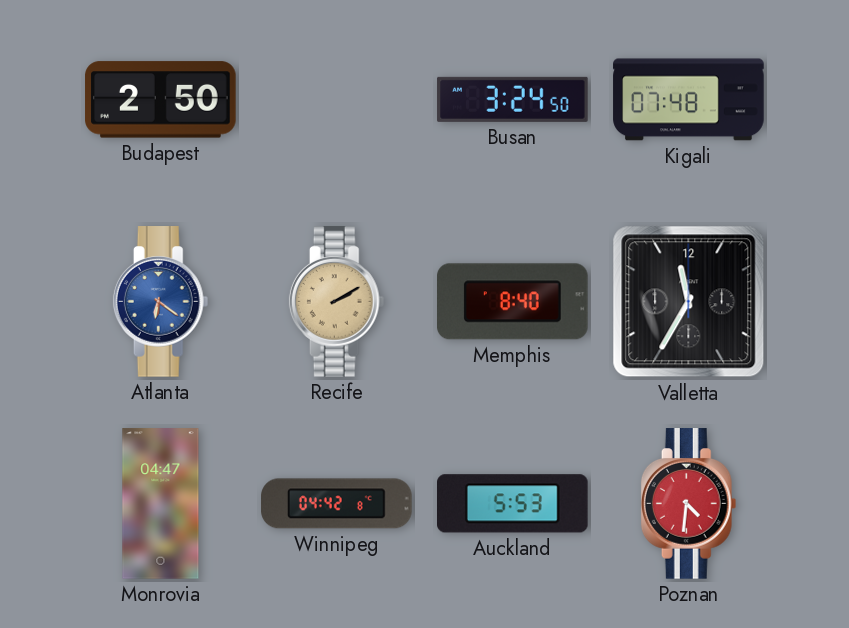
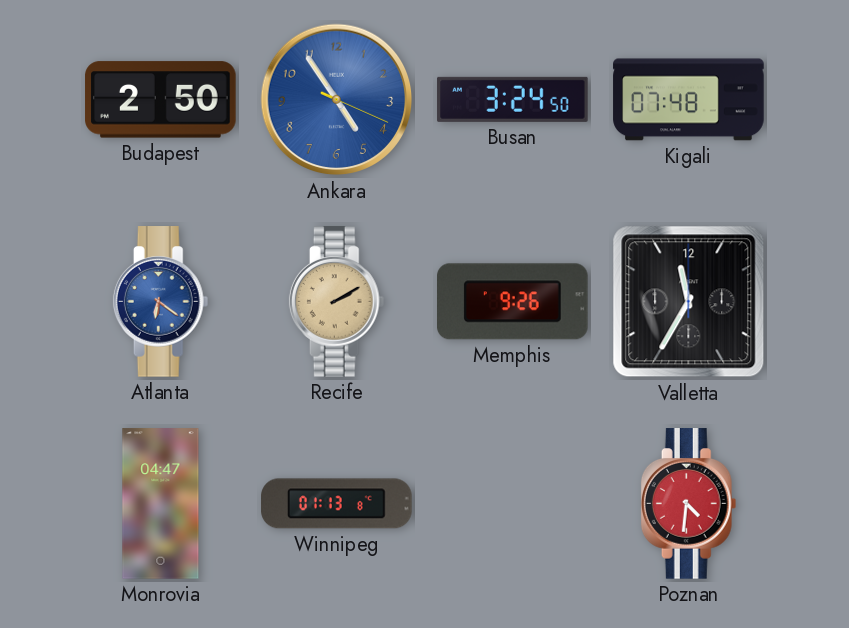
Ankara: none -> 4:54 (337, 100)
Memphis: 8:40 -> 9:26 (513, 302)
Winnipeg: 04:42 -> 01:13 (337, 504)
Auckland: 5:53 -> none (513, 504)
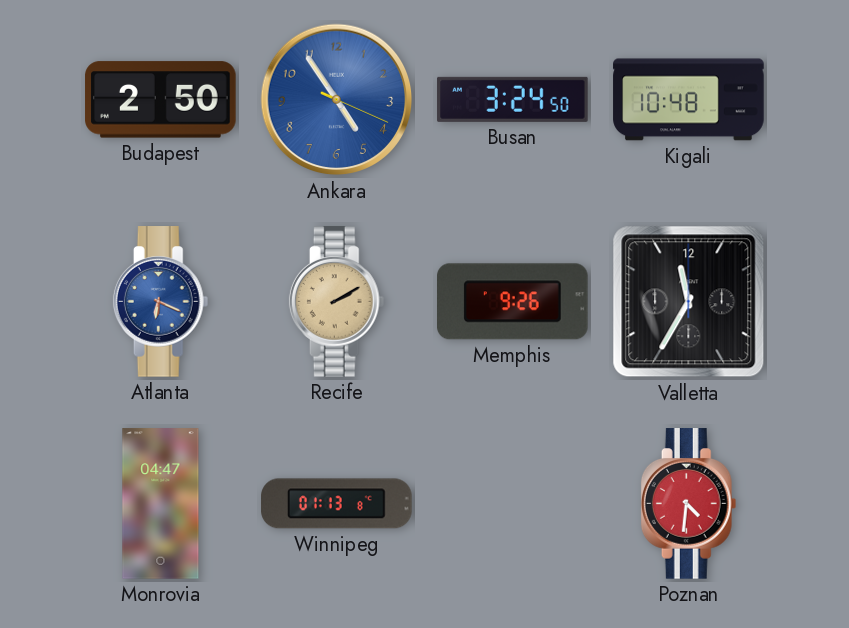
Kigali: 07:48 -> 10:48 (689, 100)
Atlanta: 6:21 -> 6:19 (161, 302)
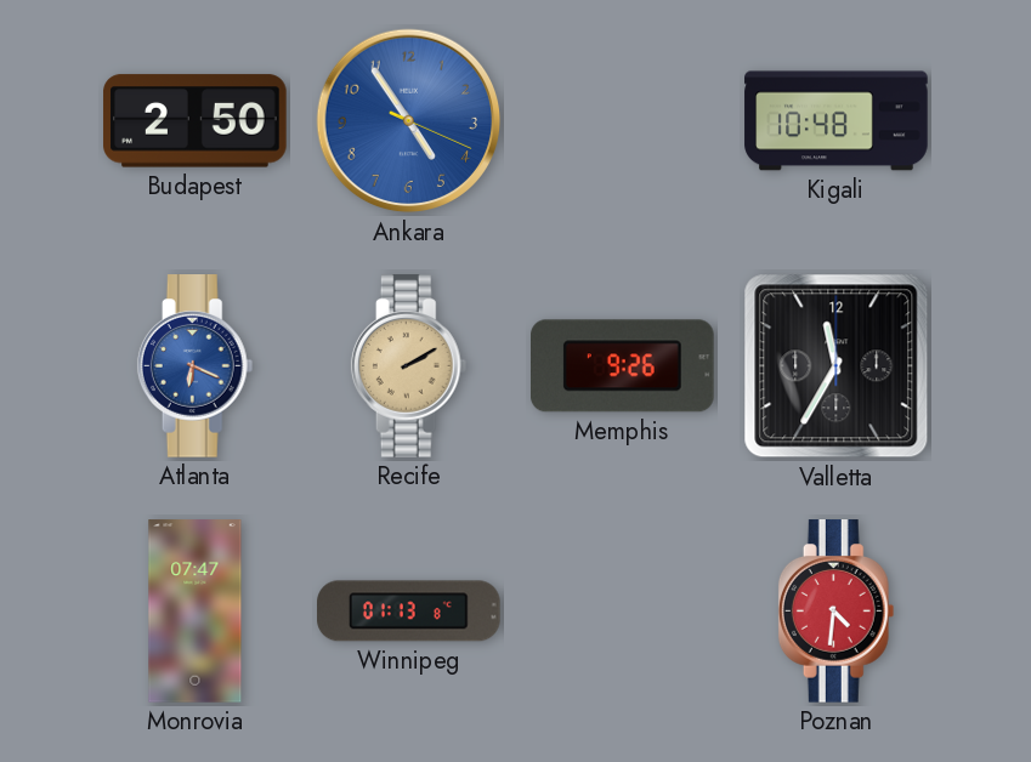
Busan: 3:24 -> none (513, 99)
Monrovia: 04:47 -> 07:47 (196, 612)
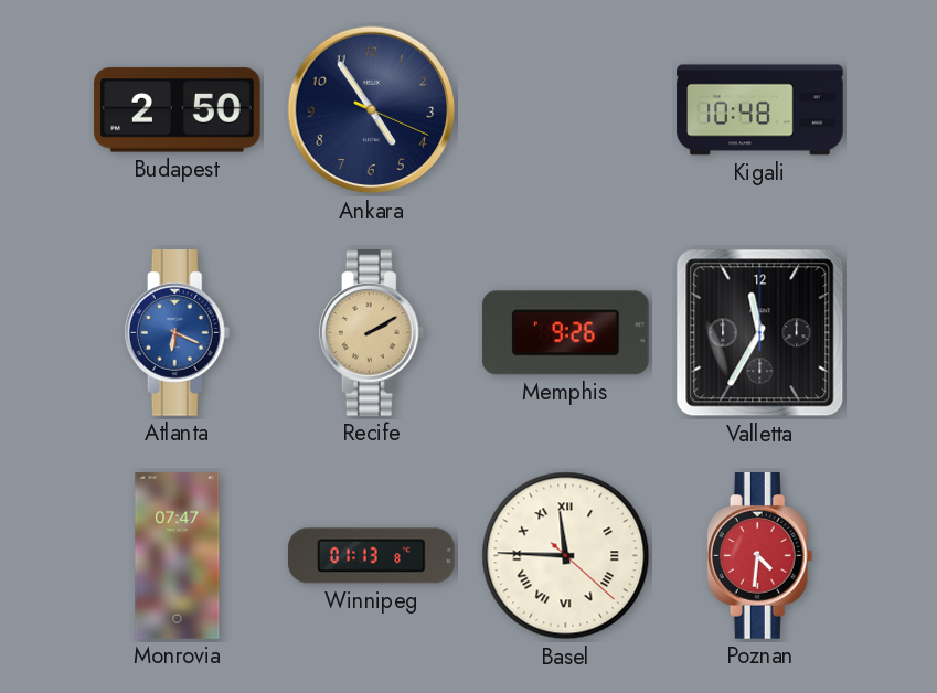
Ankara dial: blue -> navy (372, 110)
Basel: none -> 11:45 (566, 556)
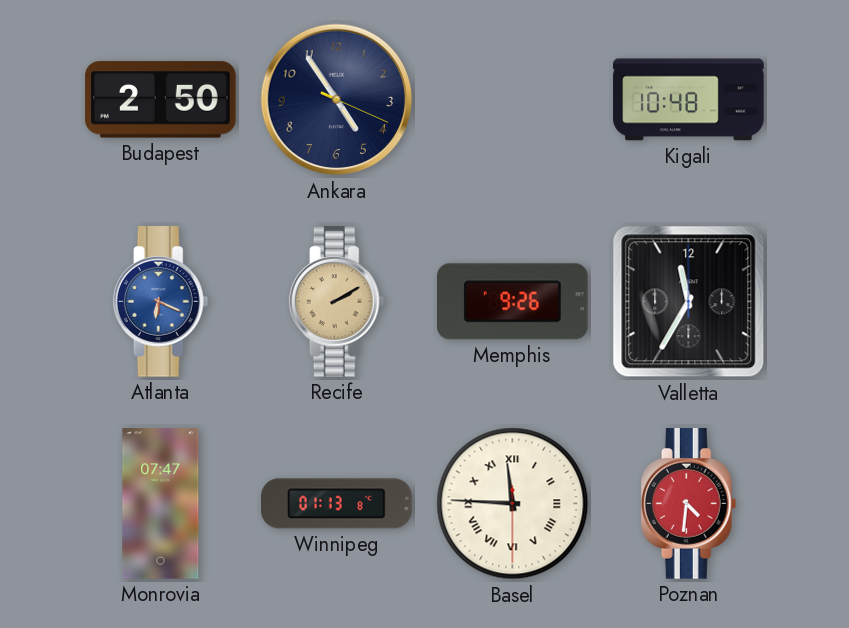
Basel: 11:45:22 -> 11:45:30 (513, 504)
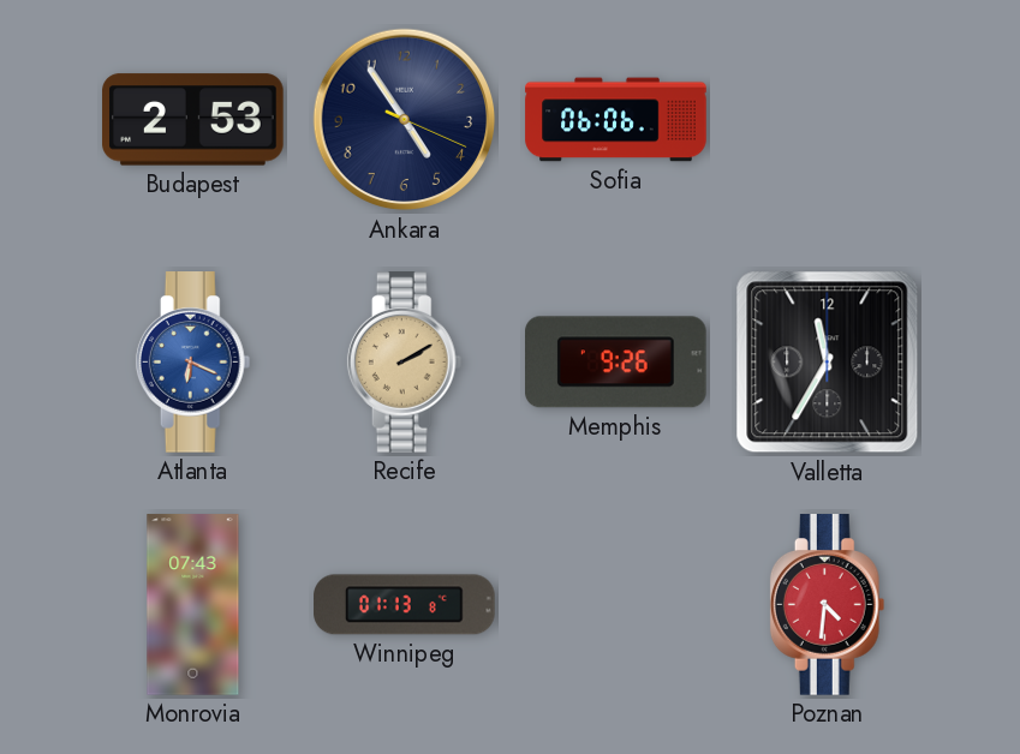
Budapest: 2:50 -> 2:53 (193, 120)
Sofia: none -> 06:06 (616, 120)
Kigali: 10:48 -> none (689, 100)
Monrovia: 07:47 -> 07:43 (193, 605)
Basel: 11:45 -> none (513, 504)
